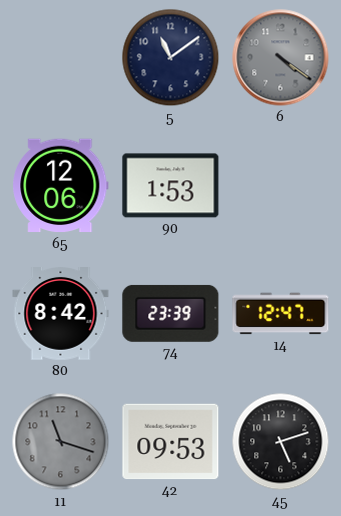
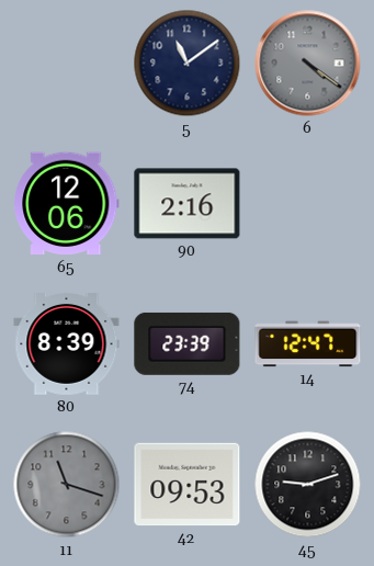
90: 1:53 -> 2:16 (188, 204)
80: 8:42 -> 8:39 (67, 344)
45: 5:12 -> 9:12 (308, 485)
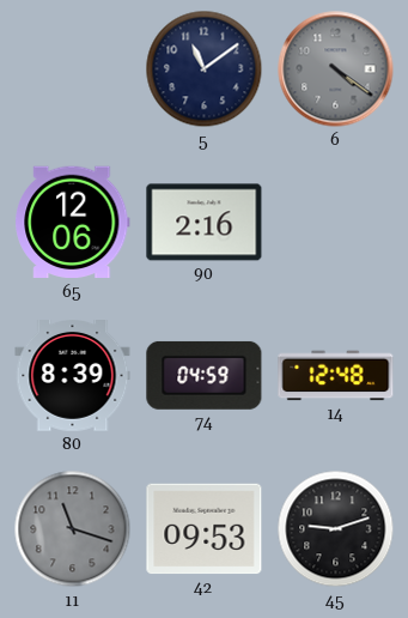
74: 23:39 -> 04:59 (205, 375)
14: 12:47 -> 12:48 (336, 376)
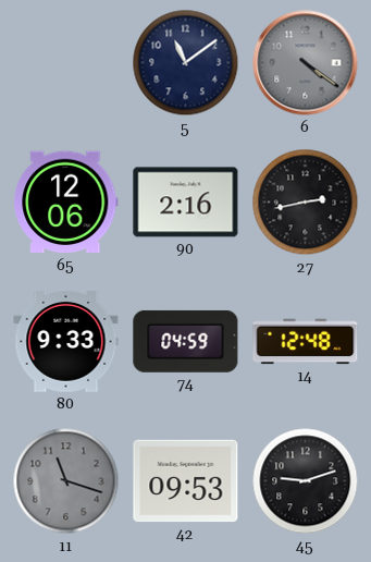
27: none -> 2:43 (306, 203)
80: 8:39 -> 9:33 (66, 342)
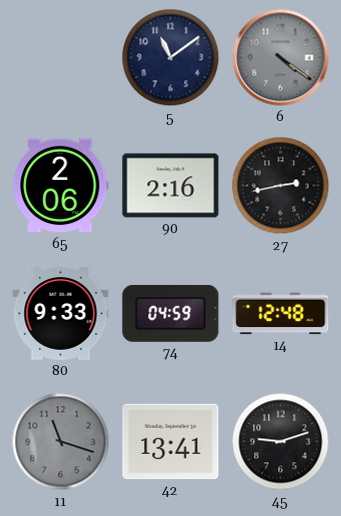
65: 12:06 -> 2:06 (61, 186)
42: 09:53 -> 13:41 (171, 442)
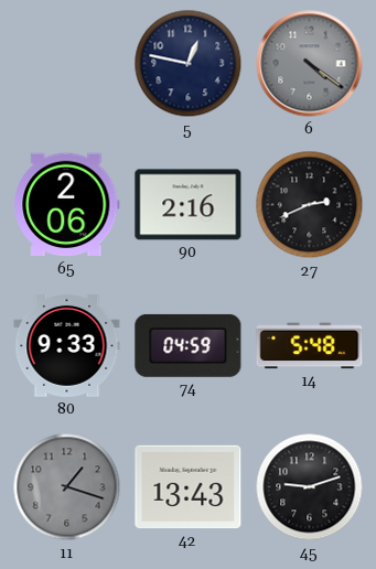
5: 11:09 -> 12:47 (189, 64)
27: 2:43 -> 2:41 (310, 205)
14: 12:48 -> 5:48 (310, 346)
11: 11:18 -> 1:18 (67, 487)
42: 13:41 -> 13:43 (189, 487)
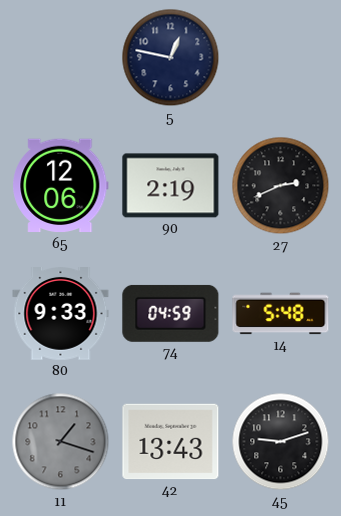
6: 4:21 -> none (310, 64)
65: 2:06 -> 12:06 (61, 186)
90: 2:16 -> 2:19 (171, 186)
